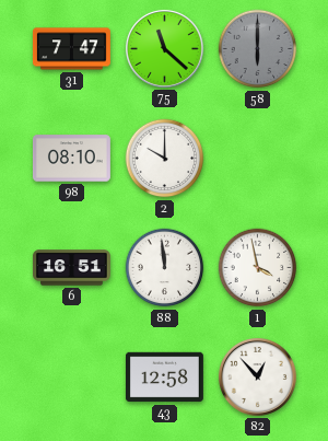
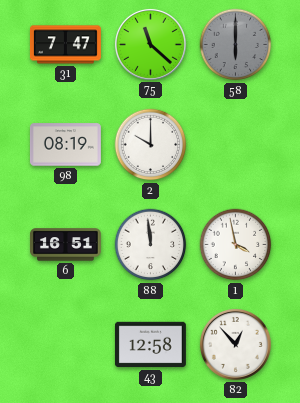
98: 08:10 -> 08:19 (65, 145)
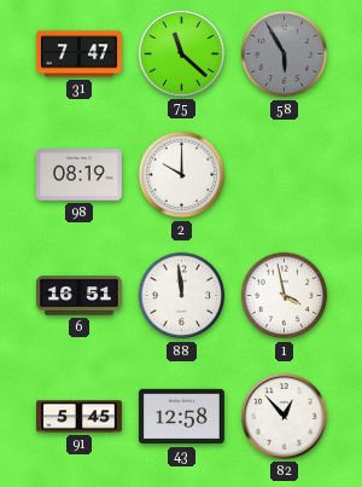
58: 6:00 -> 5:55 (285, 54)
91: none -> 5:45 (78, 417)
